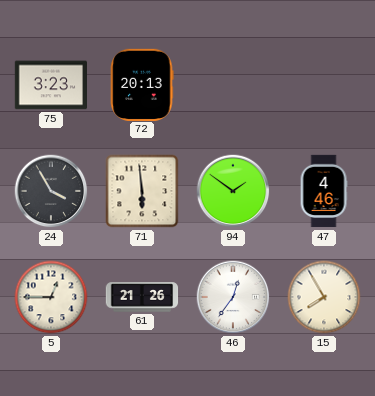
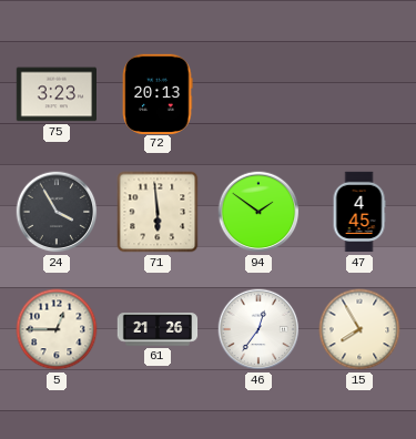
47: 4:46 -> 4:45 (359, 212)
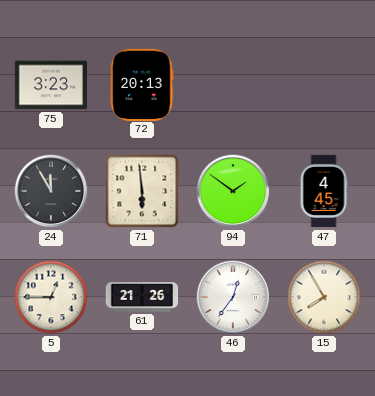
24: 3:55 -> 11:55 (51, 191)
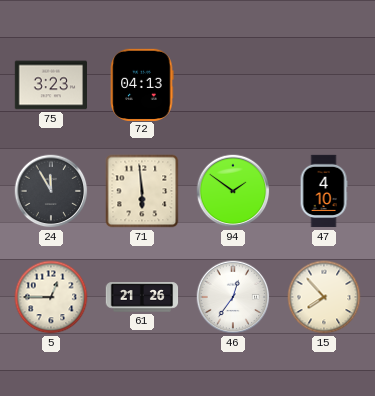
72: 20:13 -> 04:13 (142, 84)
47: 4:45 -> 4:10 (324, 191)
15: 7:55 -> 7:53 (324, 297)
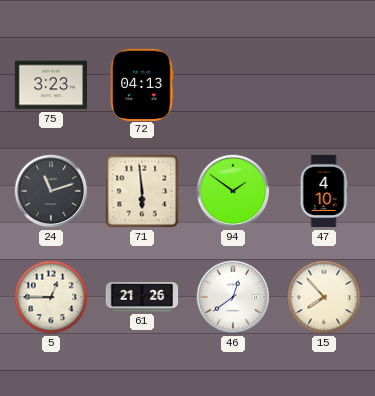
24: 11:55 -> 11:12 (51, 191)
46: 12:36 -> 12:39 (233, 297)
